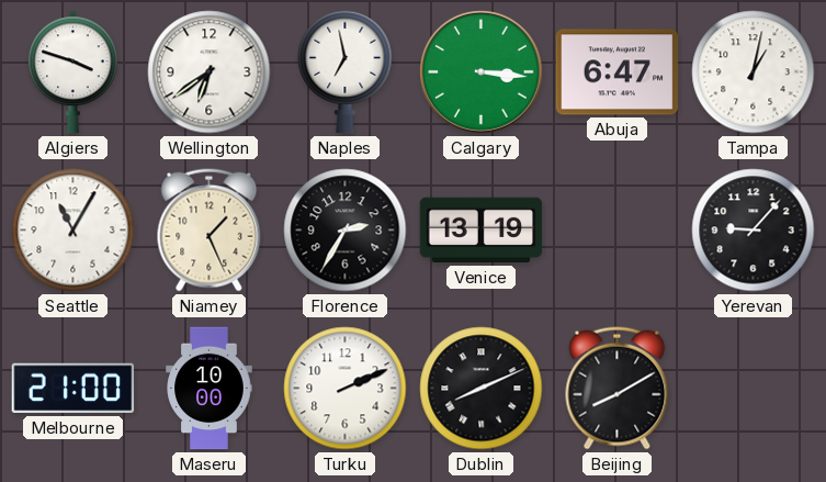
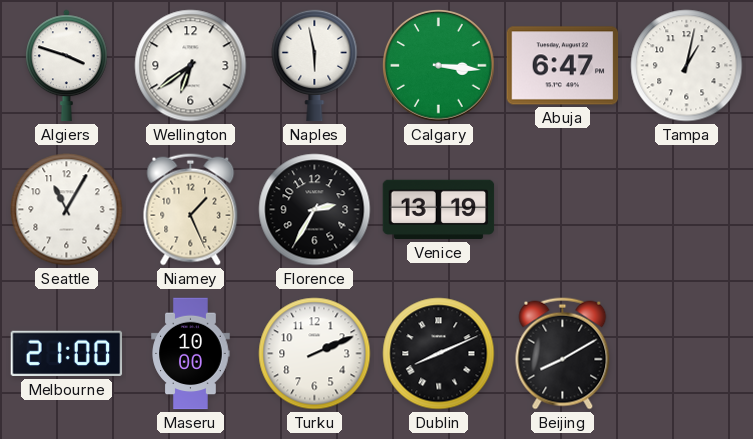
Naples: 6:58 -> 5:58 (315, 65)
Yerevan: 9:07 -> none (754, 231)
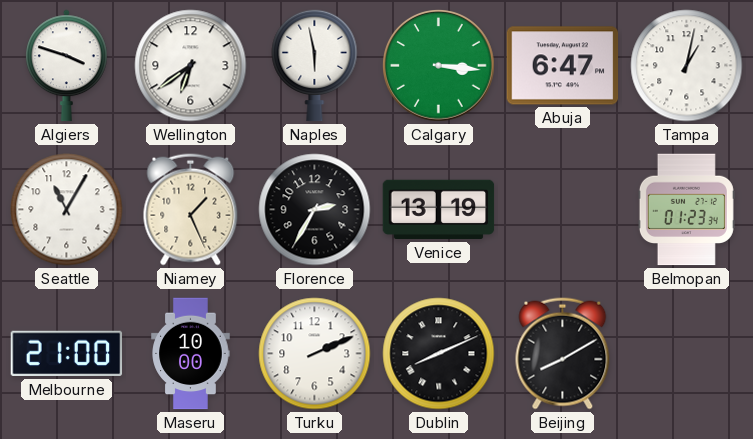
Belmopan: none -> 01:23 (686, 210)
